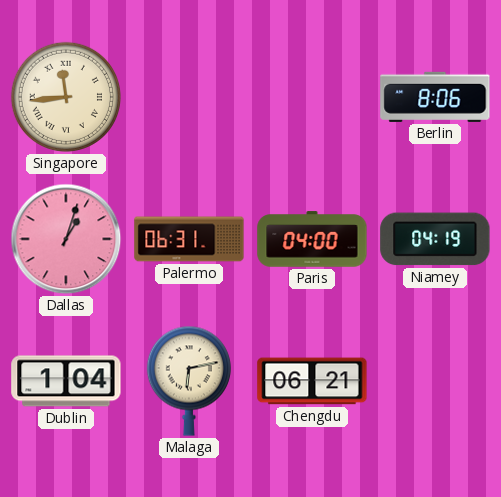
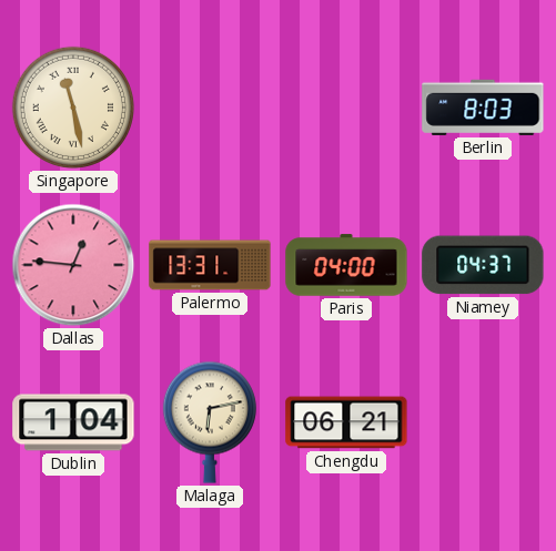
Singapore: 11:44 -> 11:28 (73, 108)
Berlin: 8:06 -> 8:03 (483, 108)
Dallas: 1:03 -> 12:46 (73, 265)
Palermo: 06:31 -> 13:31 (210, 265)
Niamey: 04:19 -> 04:37 (483, 265)
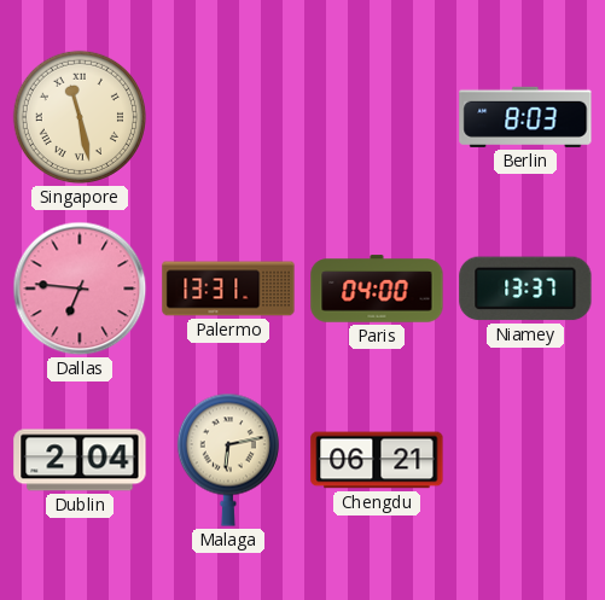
Dallas: 12:46 -> 6:46 (80, 289)
Niamey: 04:37 -> 13:37 (525, 289)
Dublin: 1:04 -> 2:04 (80, 460)
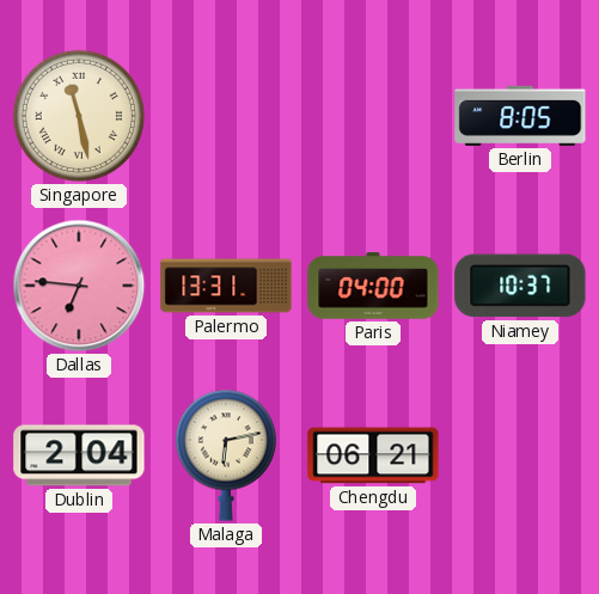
Berlin: 8:03 -> 8:05 (520, 116)
Niamey: 13:37 -> 10:37 (520, 286)
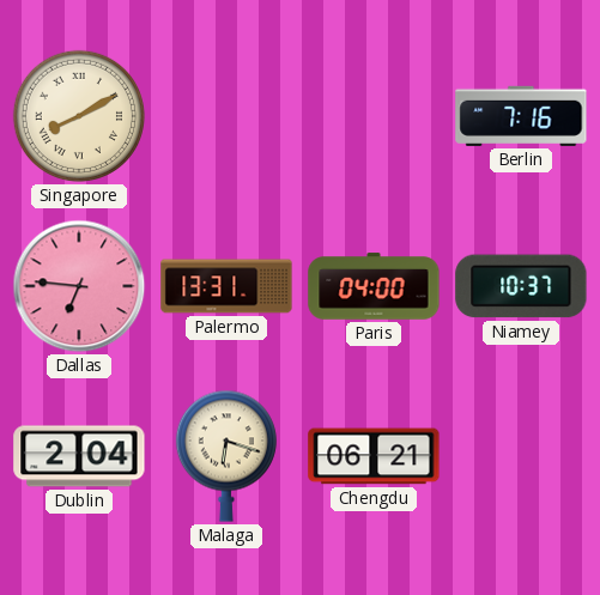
Singapore: 11:28 -> 8:10 (79, 116)
Berlin: 8:05 -> 7:16 (521, 116)
Malaga: 6:13 -> 6:18 (226, 456)
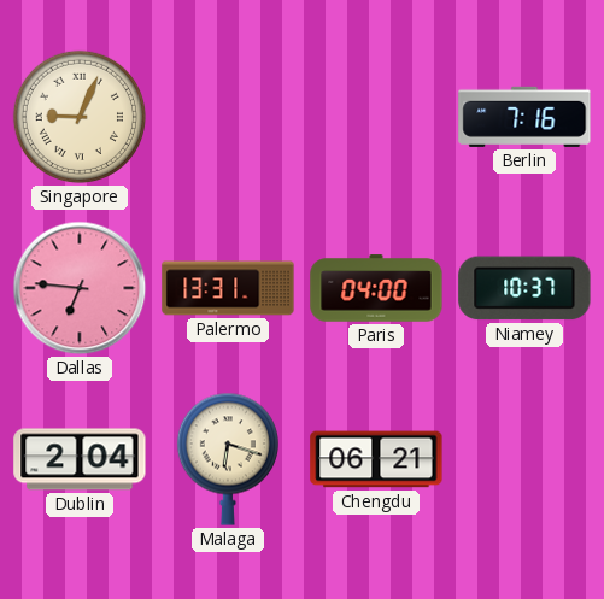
Singapore: 8:10 -> 9:04 (80, 117)
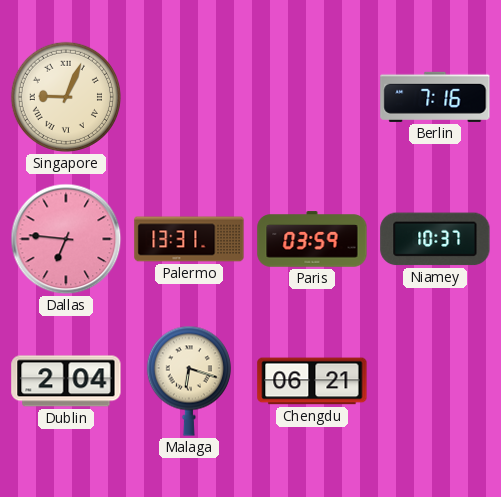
Paris: 04:00 -> 03:59 (312, 239)
